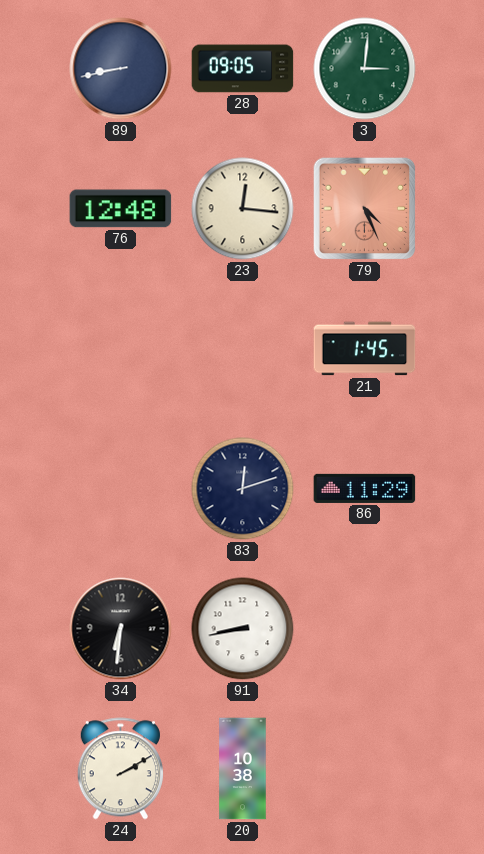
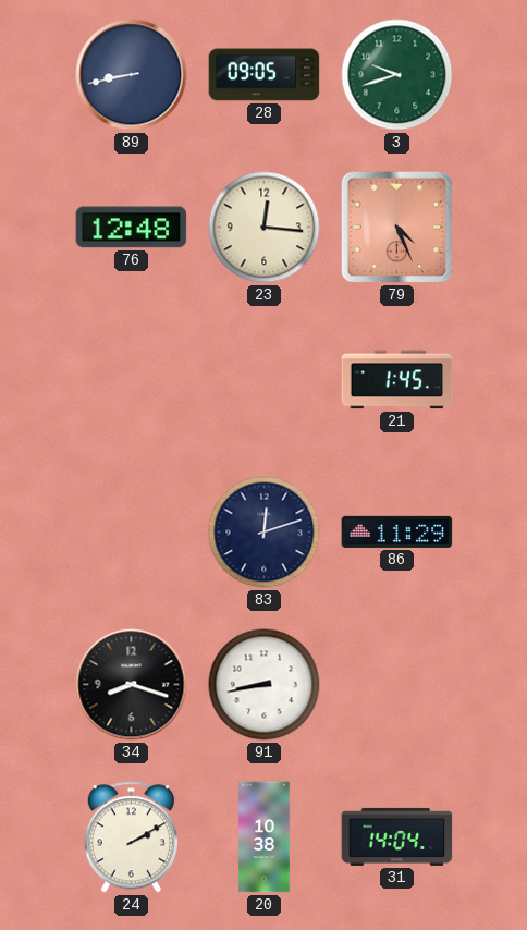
3: 3:01 -> 9:42 (397, 75)
34: 6:31 -> 8:18 (132, 685)
31: none -> 14:04 (397, 836)
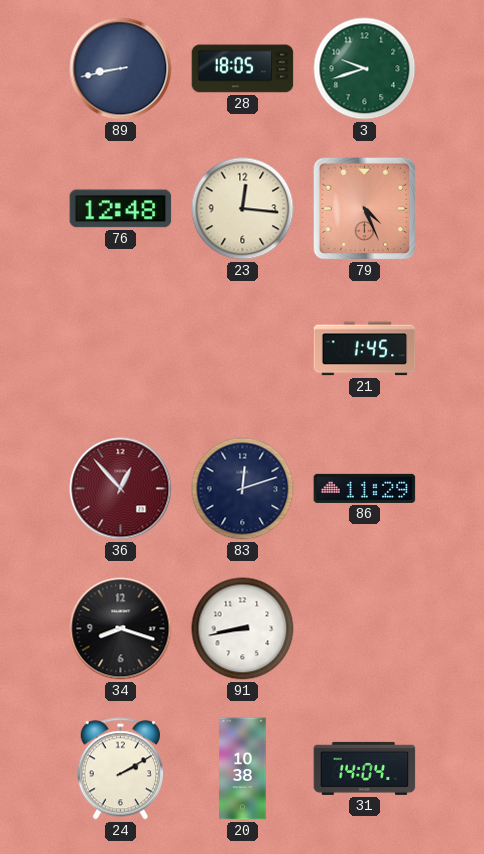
28: 09:05 -> 18:05 (243, 69)
36: none -> 12:53 (121, 489)
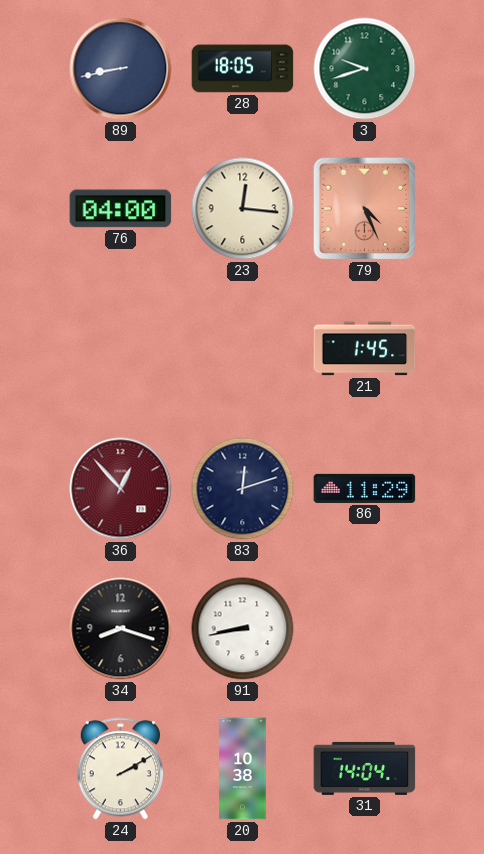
76: 12:48 -> 04:00 (121, 209)
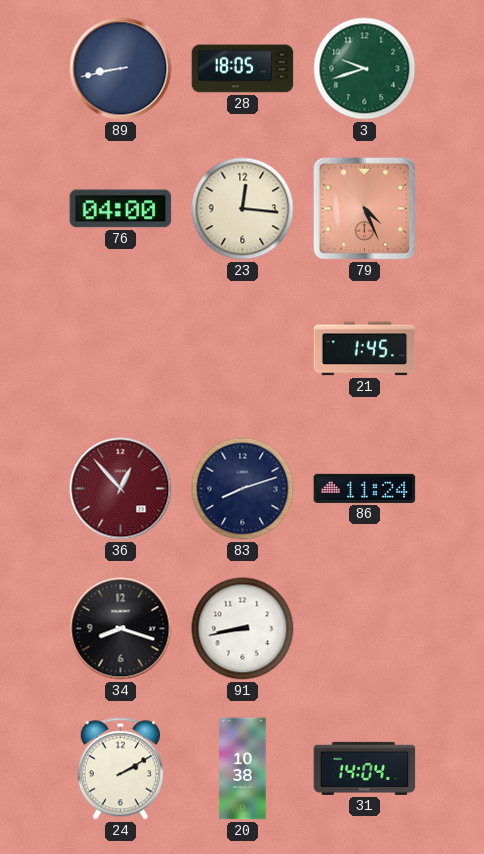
83: 12:12 -> 8:12 (243, 489)
86: 11:29 -> 11:24 (365, 488)
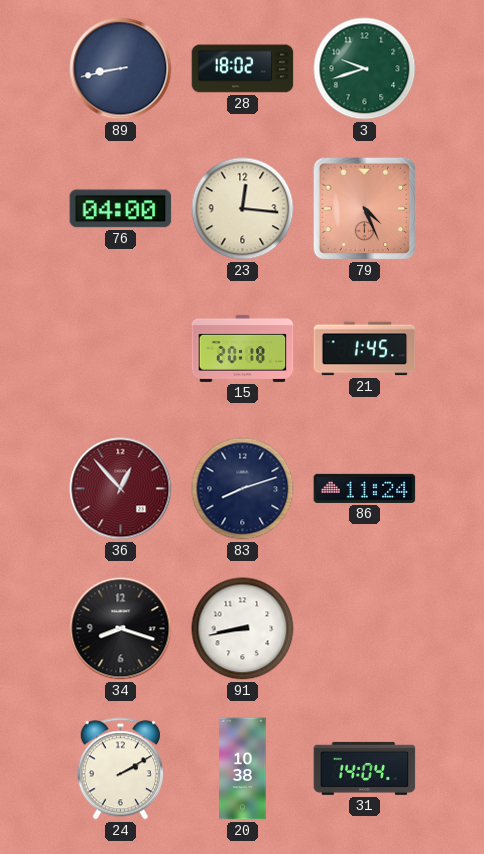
28: 18:05 -> 18:02 (243, 69)
15: none -> 20:18 (243, 348)
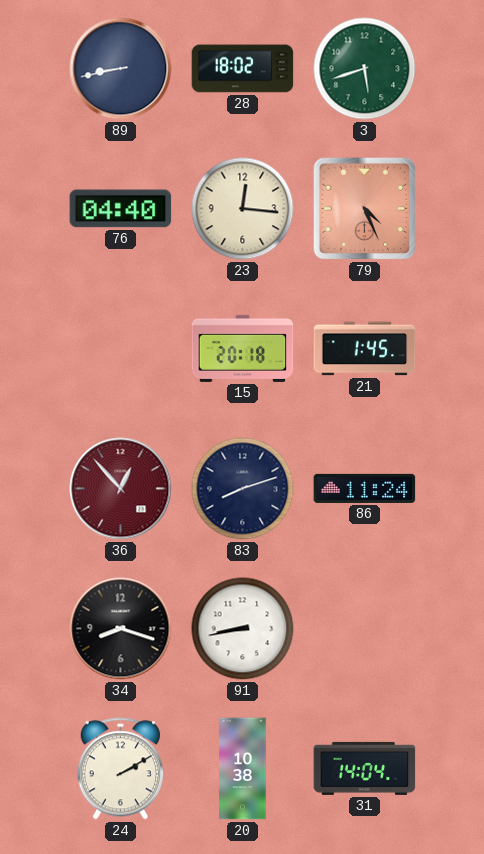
3: 9:42 -> 5:42 (365, 69)
76: 04:00 -> 04:40 (121, 209)
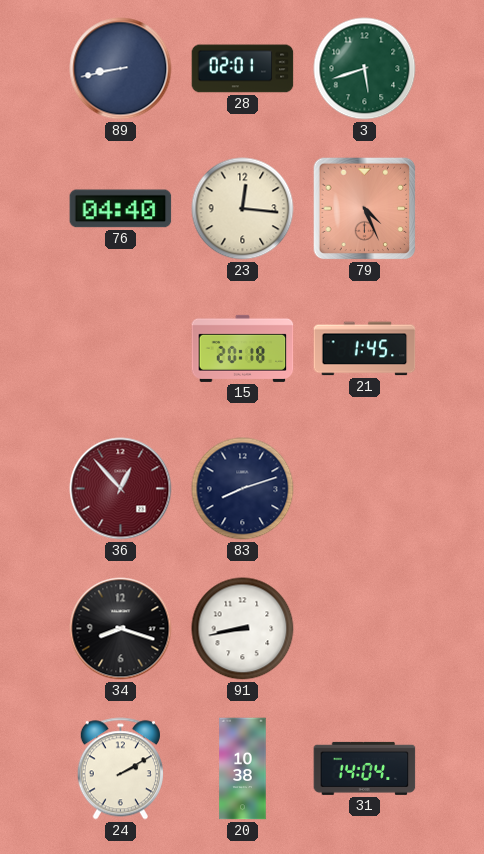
28: 18:02 -> 02:01 (243, 69)
86: 11:24 -> none (365, 488)
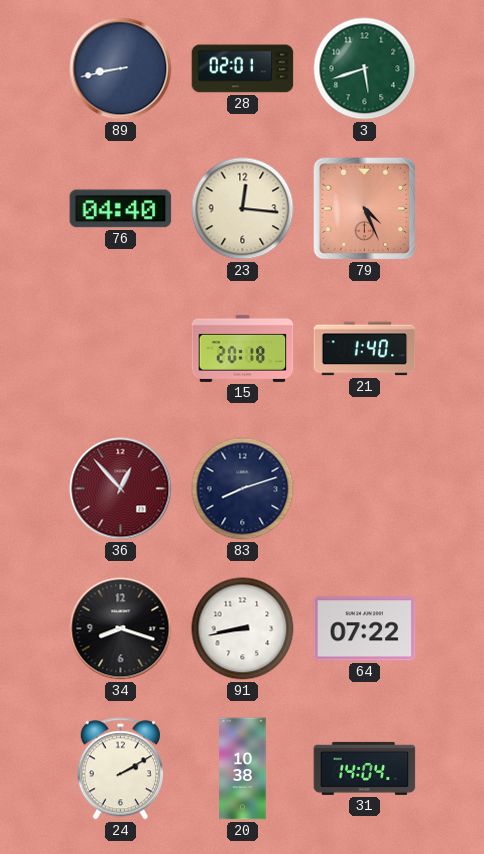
21: 1:45 -> 1:40 (365, 349)
64: none -> 07:22 (365, 629)
